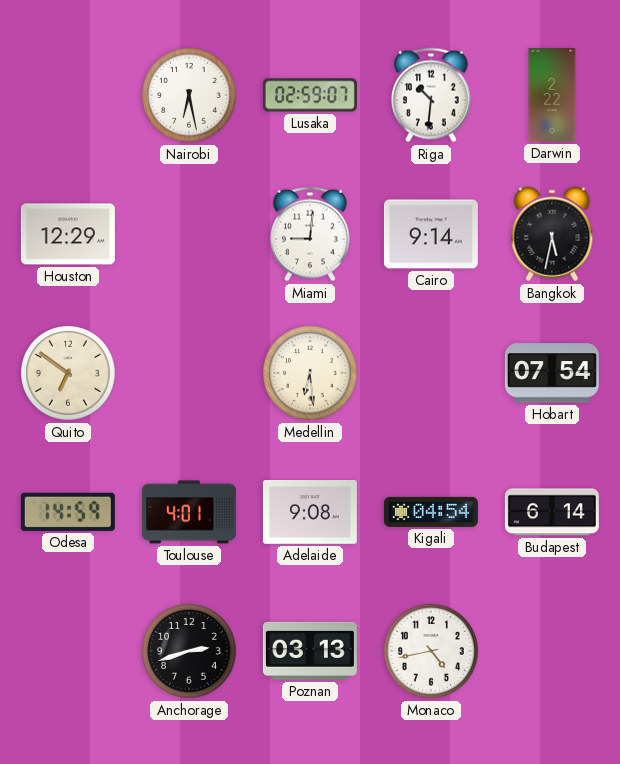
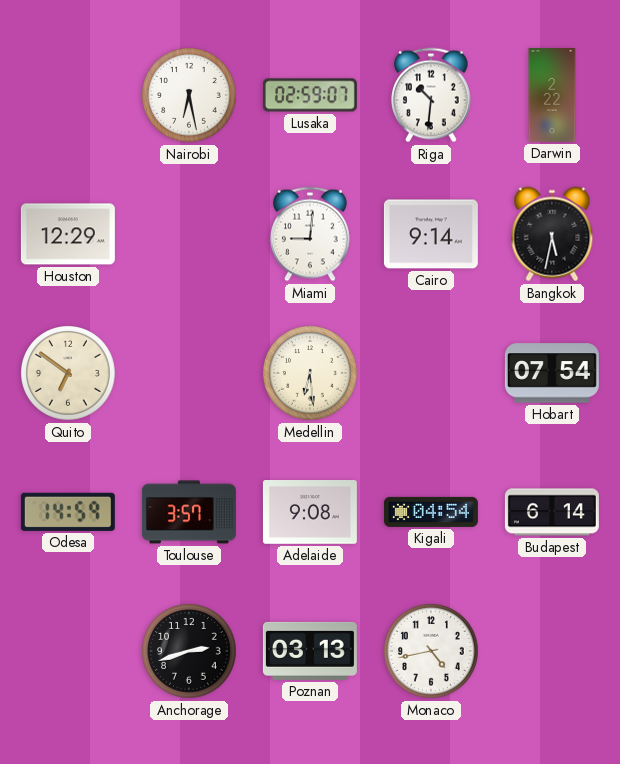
Toulouse: 4:01 -> 3:57 (189, 512)
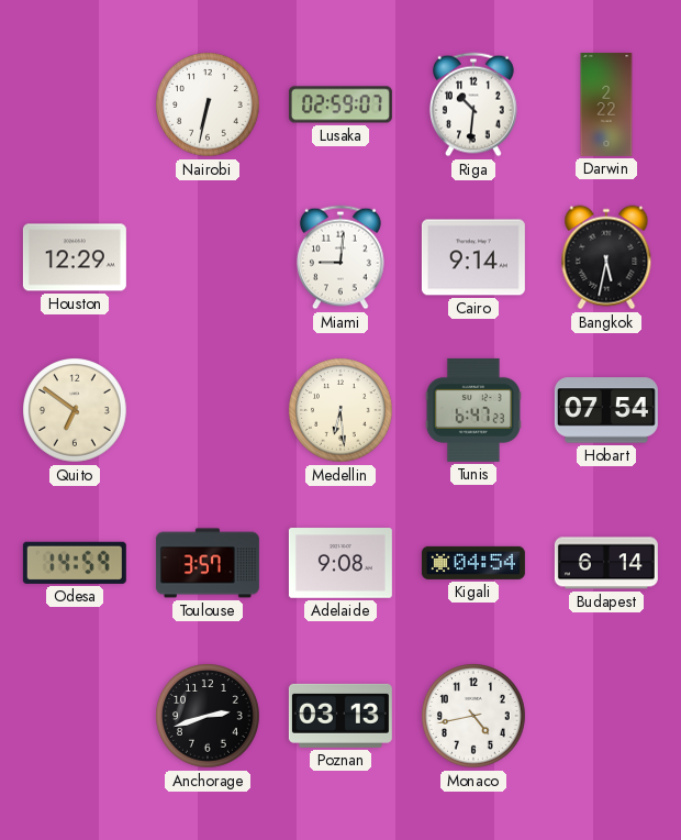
Nairobi: 6:28 -> 6:32 (209, 106)
Tunis: none -> 6:47 (473, 410)
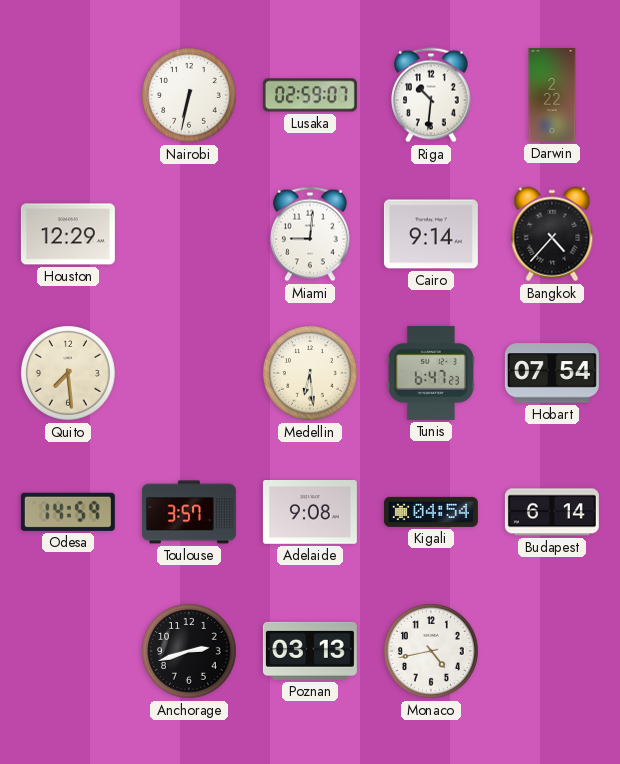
Bangkok: 5:32 -> 4:37 (552, 234)
Quito: 6:51 -> 7:29 (69, 374)
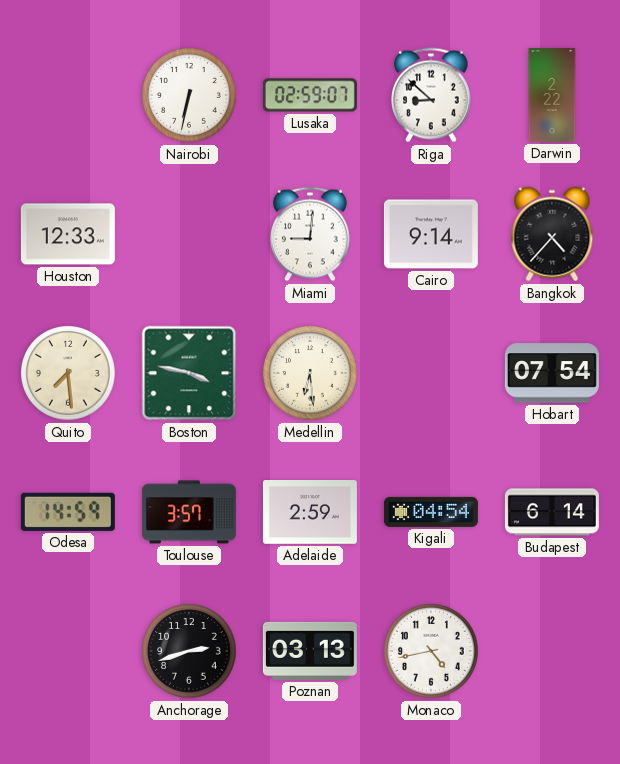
Riga: 10:31 -> 8:52 (432, 95)
Houston: 12:29 -> 12:33 (68, 234)
Boston: none -> 3:47 (189, 373)
Tunis: 6:47 -> none (431, 373)
Adelaide: 9:08 -> 2:59 (310, 513)
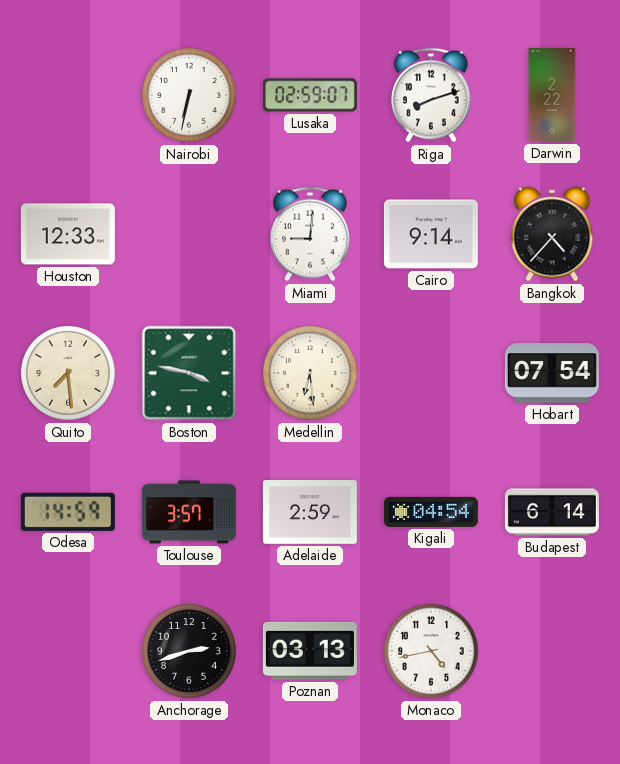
Riga: 8:52 -> 8:12 (432, 95)
